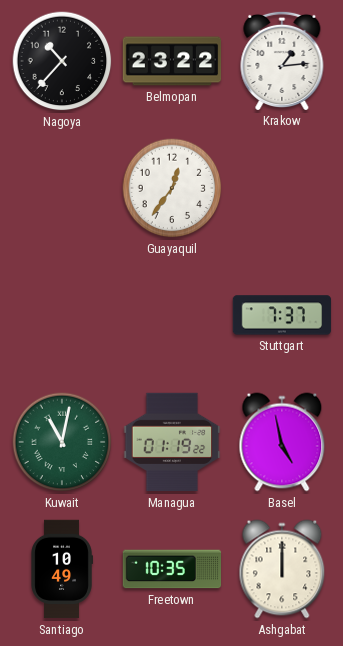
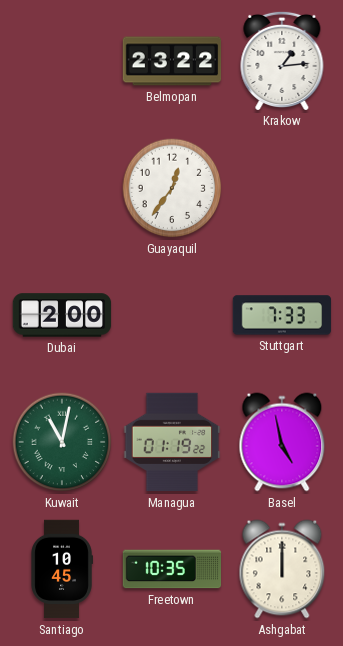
Nagoya: 10:37 -> none (62, 61)
Dubai: none -> 2:00 (62, 315)
Stuttgart: 7:37 -> 7:33 (282, 315)
Santiago: 10:49 -> 10:45 (62, 569)
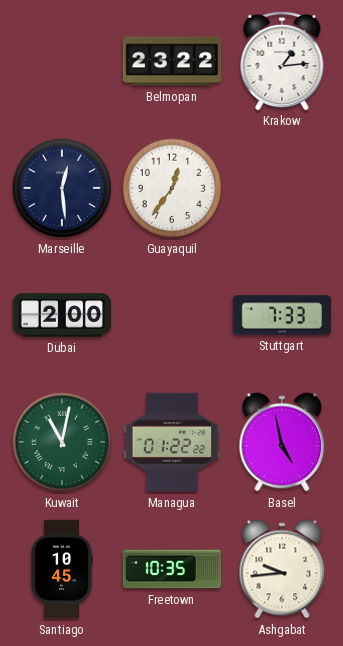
Marseille: none -> 12:29 (62, 188)
Managua: 01:19 -> 01:22 (172, 442)
Ashgabat: 12:00 -> 9:44 (282, 569)
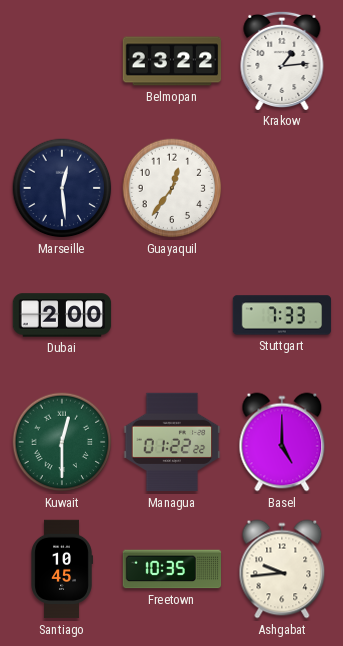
Kuwait: 11:02 -> 12:30 (62, 442)
Basel: 4:58 -> 5:00 (282, 442)
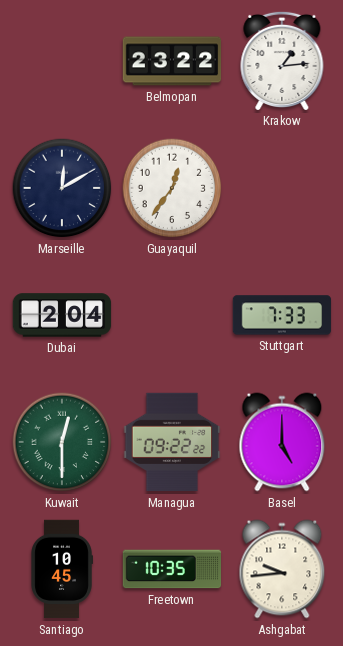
Marseille: 12:29 -> 12:10 (62, 188)
Dubai: 2:00 -> 2:04 (62, 315)
Managua: 01:22 -> 09:22 (172, 442)
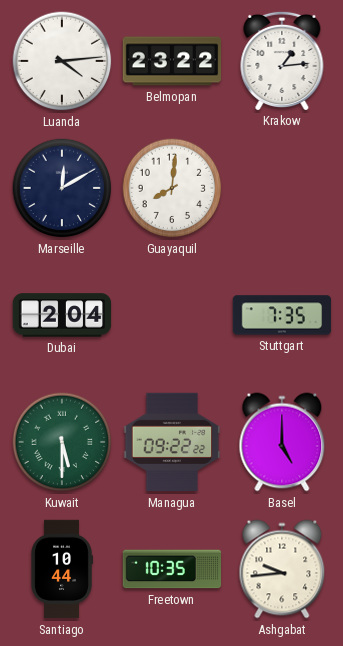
Luanda: none -> 4:14 (62, 61)
Guayaquil: 12:36 -> 8:01 (172, 188)
Stuttgart: 7:33 -> 7:35 (282, 315)
Kuwait: 12:30 -> 5:30 (62, 442)
Santiago: 10:45 -> 10:44 (62, 569)
